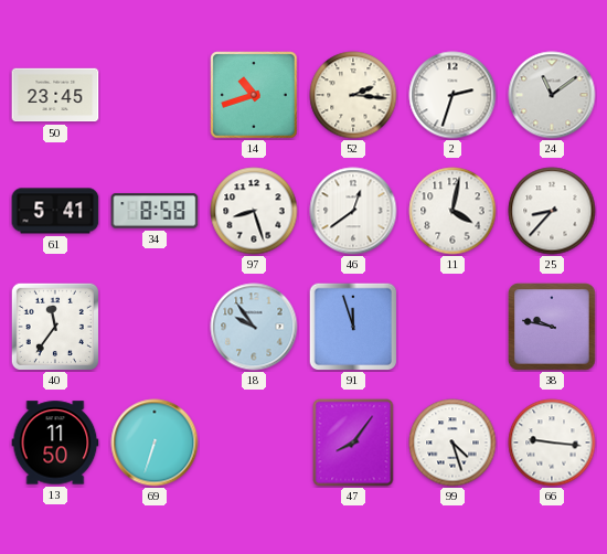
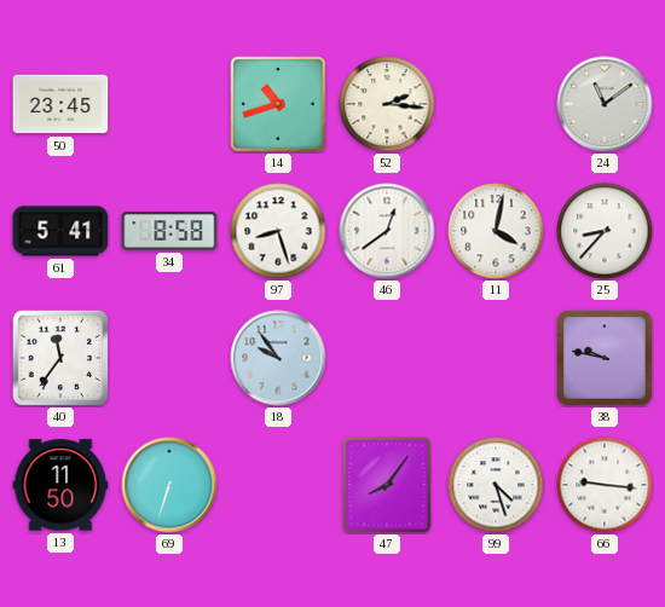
2: 2:33 -> none (452, 95)
91: 11:57 -> none (353, 327)
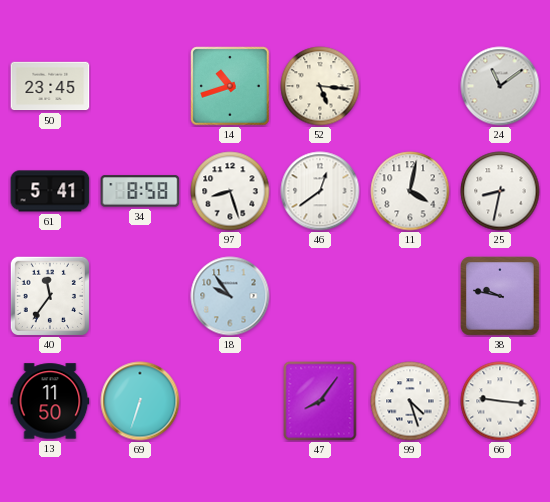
52: 2:16 -> 5:16 (320, 86)
25: 8:37 -> 8:32 (500, 191)
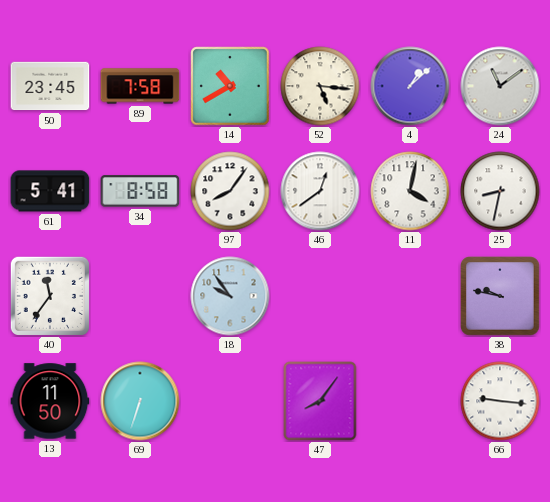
89: none -> 7:58 (140, 86)
14: 10:42 -> 10:40 (230, 86)
4: none -> 1:08 (410, 86)
97: 8:27 -> 8:06 (230, 191)
99: 4:27 -> none (410, 401)
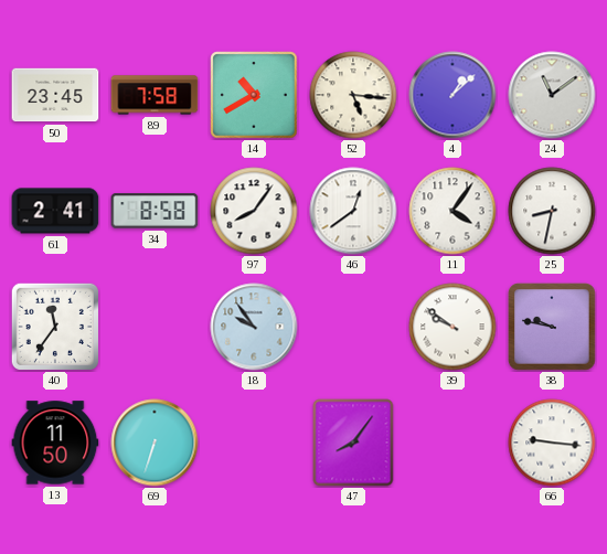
61: 5:41 -> 2:41 (55, 211)
11: 4:02 -> 4:06 (452, 211)
39: none -> 9:51 (452, 327)
